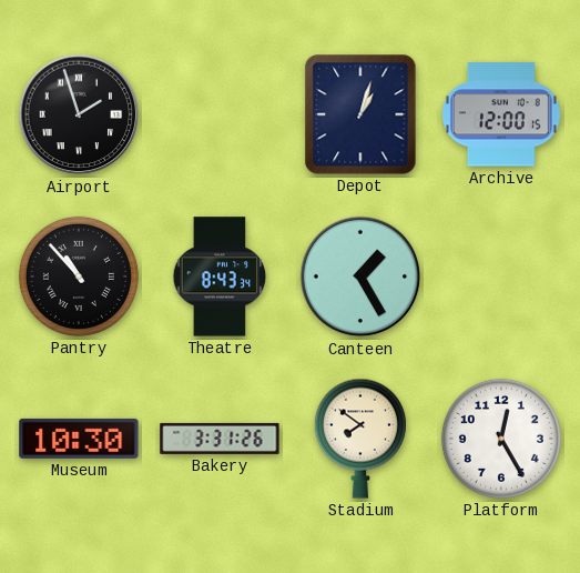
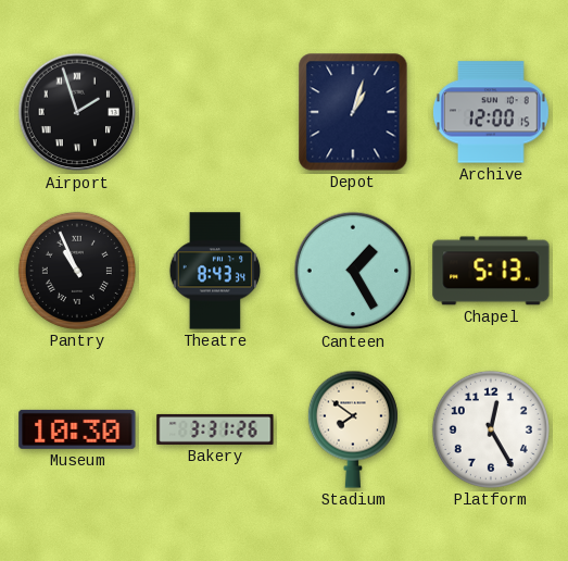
Pantry: 10:53 -> 10:56 (77, 271)
Chapel: none -> 5:13 (491, 271)
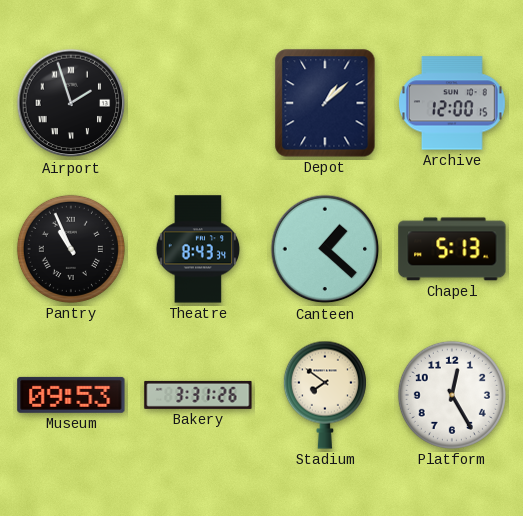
Depot: 1:03 -> 1:08 (325, 103)
Canteen: 1:25 -> 1:22 (325, 249)
Museum: 10:30 -> 09:53 (71, 395)
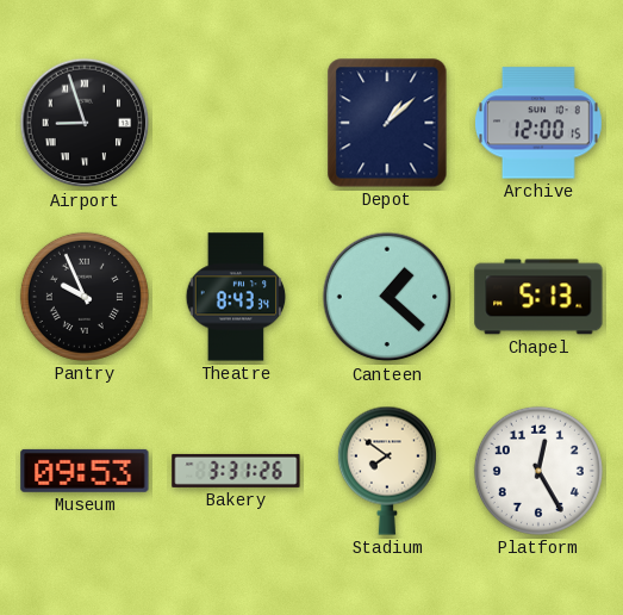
Airport: 1:57 -> 8:57 (85, 123)
Pantry: 10:56 -> 9:56 (85, 297)
